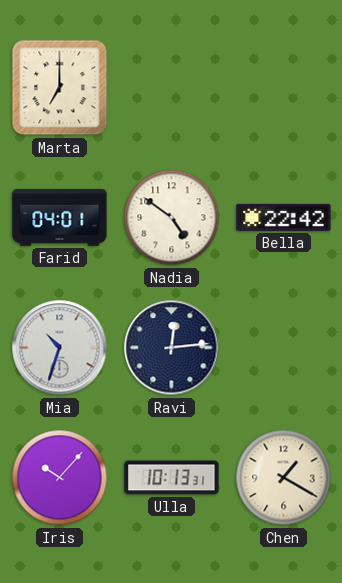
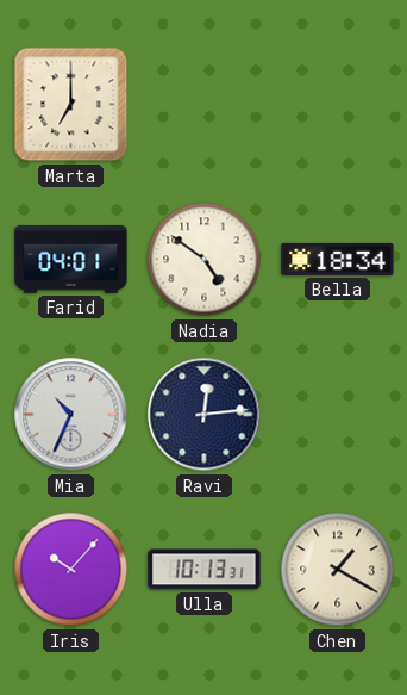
Bella: 22:42 -> 18:34 (338, 259)
Mia: 10:33 -> 10:34 (71, 415)
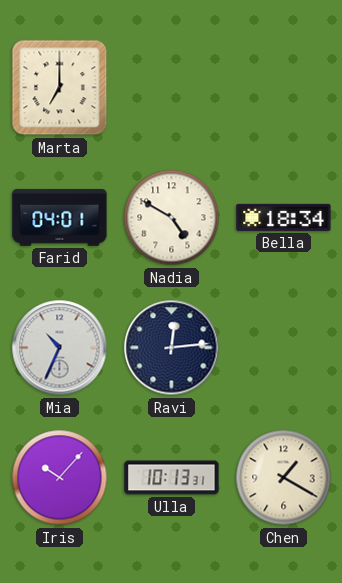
Nadia: 4:51 -> 4:50 (172, 218)
